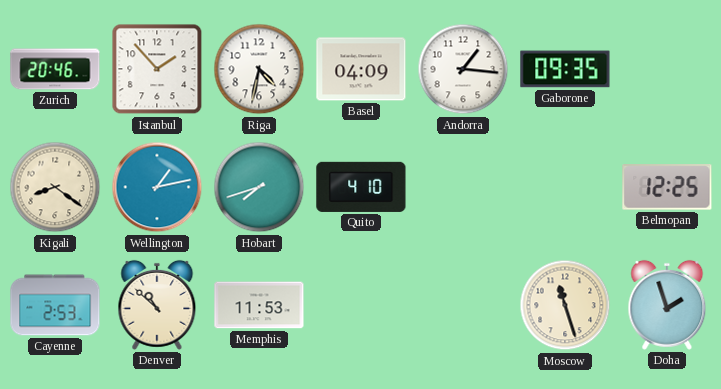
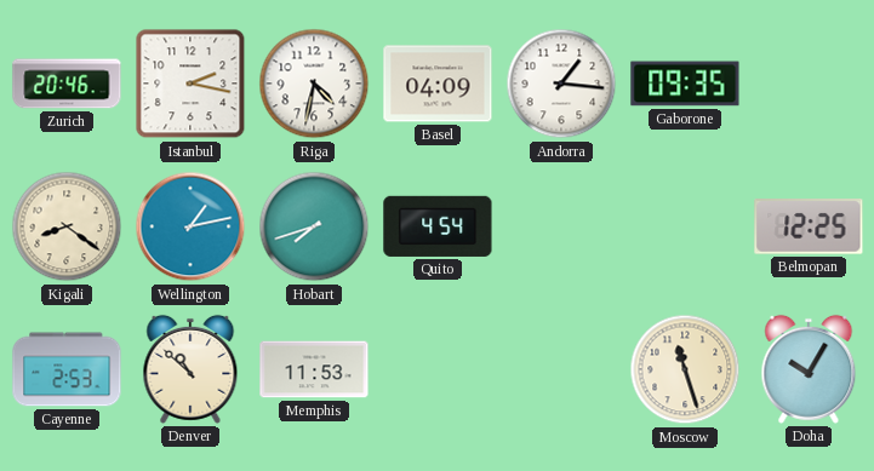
Istanbul: 1:53 -> 2:17 (190, 84)
Quito: 4:10 -> 4:54 (438, 226)
Doha: 1:57 -> 10:05 (809, 369)
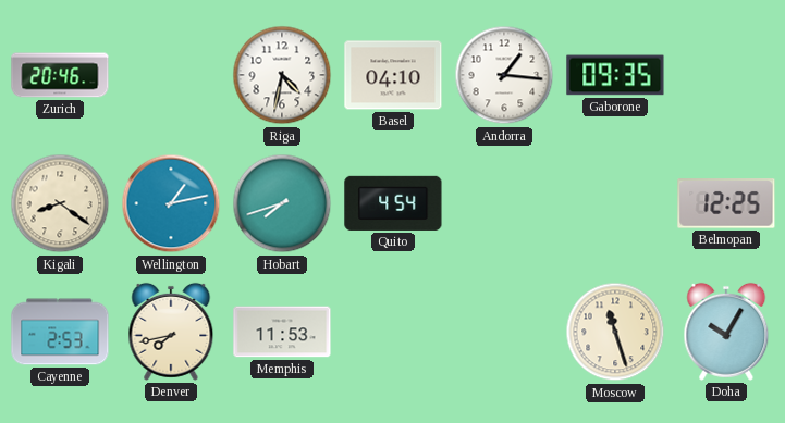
Istanbul: 2:17 -> none (190, 84)
Basel: 04:09 -> 04:10 (393, 75)
Denver: 10:52 -> 7:43 (171, 332)
